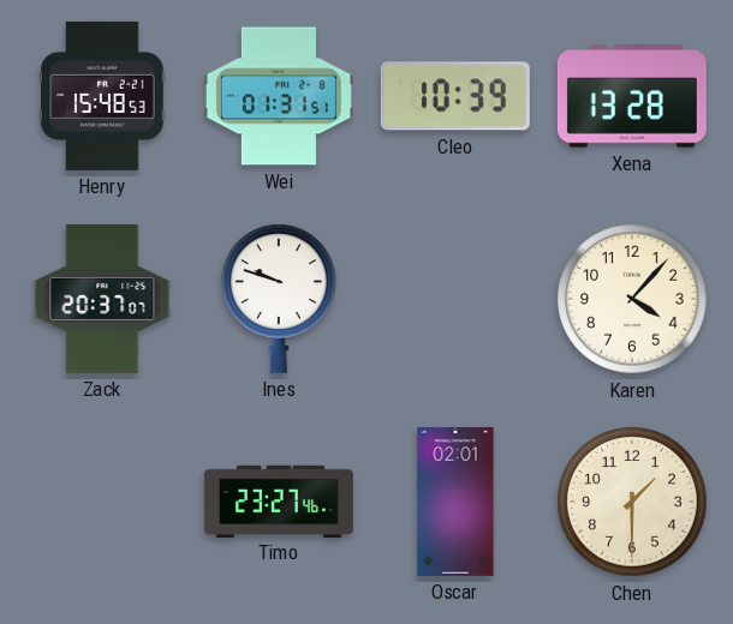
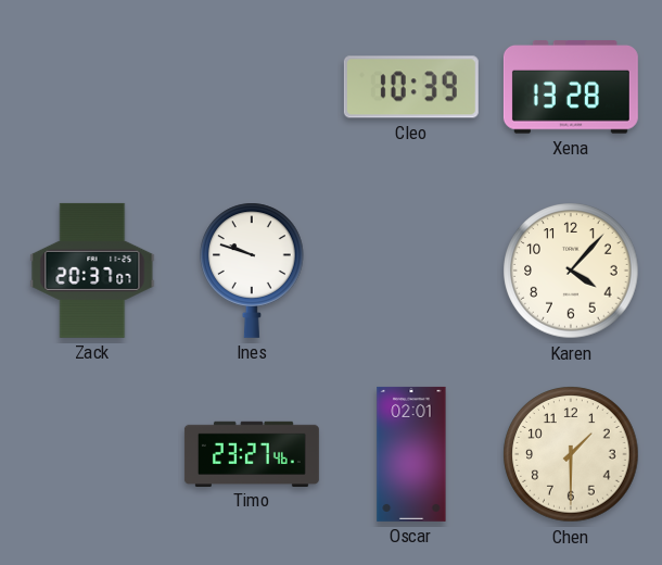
Henry: 15:48 -> none (102, 96)
Wei: 01:31 -> none (279, 96)
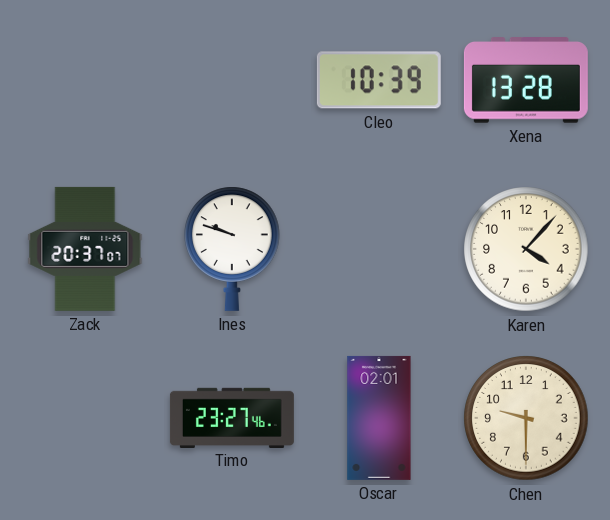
Chen: 1:30 -> 9:30 (526, 418)
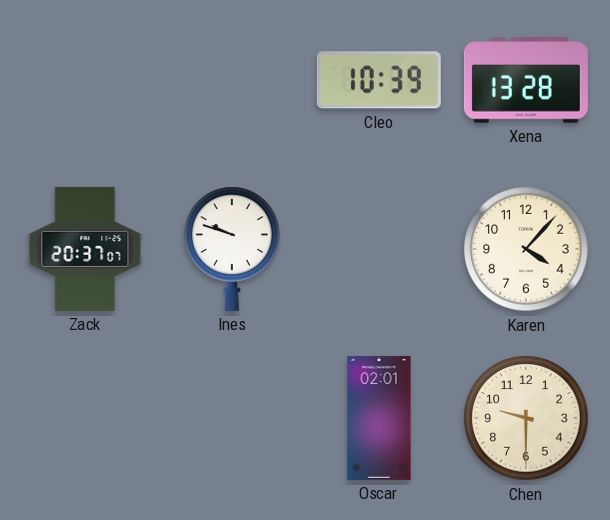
Timo: 23:27 -> none (232, 417)
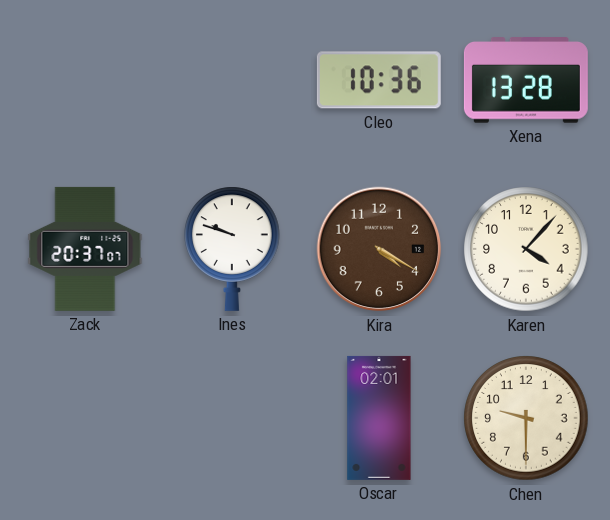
Cleo: 10:39 -> 10:36 (379, 80)
Kira: none -> 4:20 (379, 249)
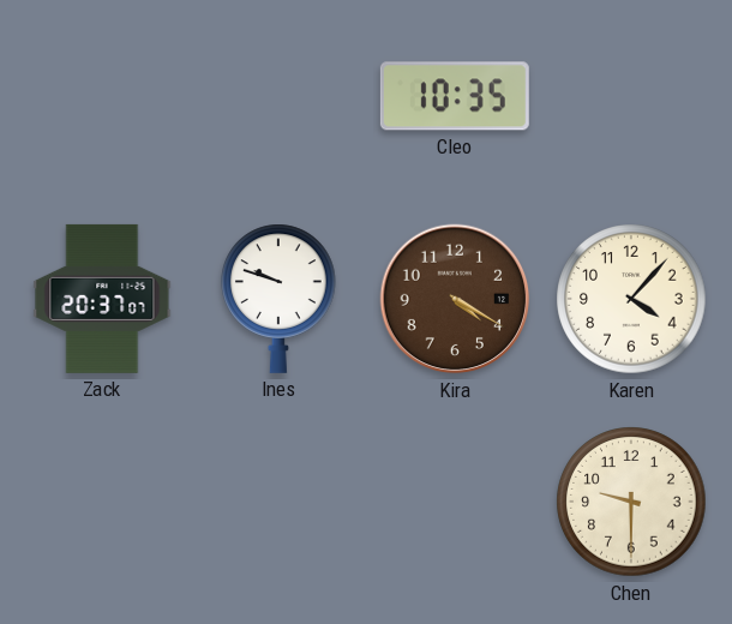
Cleo: 10:36 -> 10:35 (455, 96)
Xena: 13:28 -> none (526, 80)
Oscar: 02:01 -> none (379, 418)
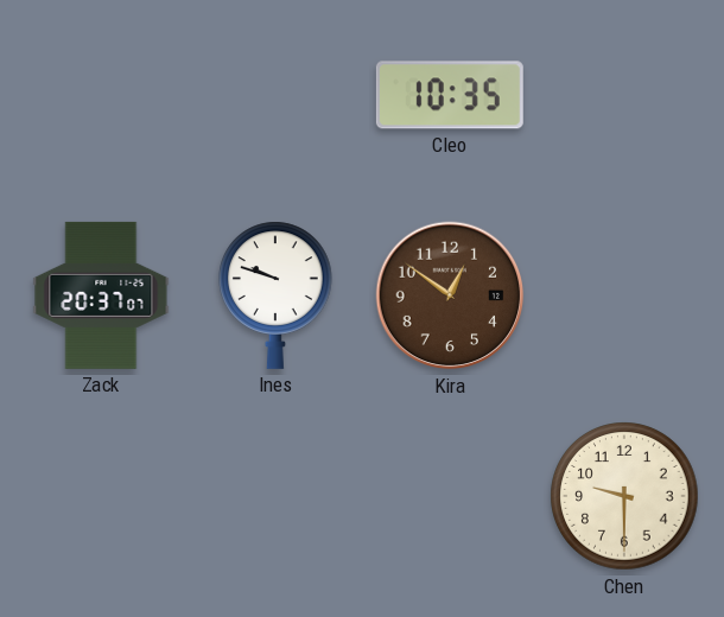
Kira: 4:20 -> 12:51 (450, 295)
Karen: 4:07 -> none (631, 299)
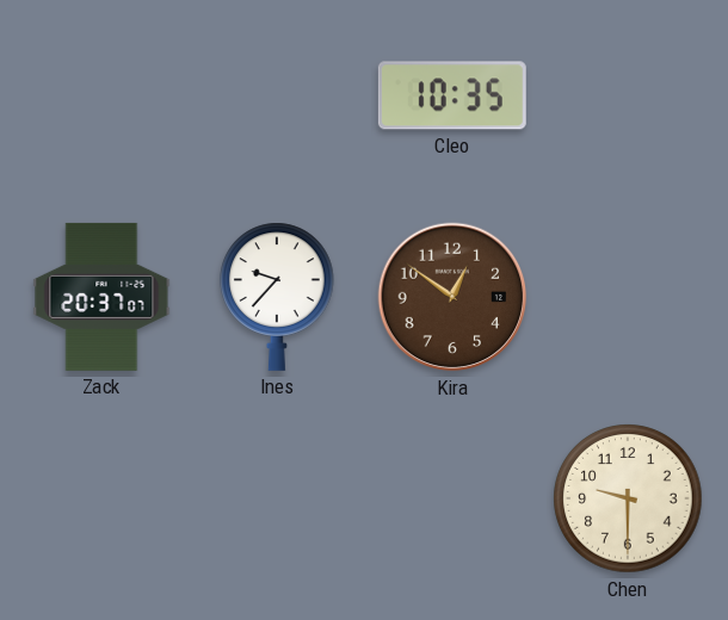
Ines: 9:48 -> 9:37 (278, 297)
